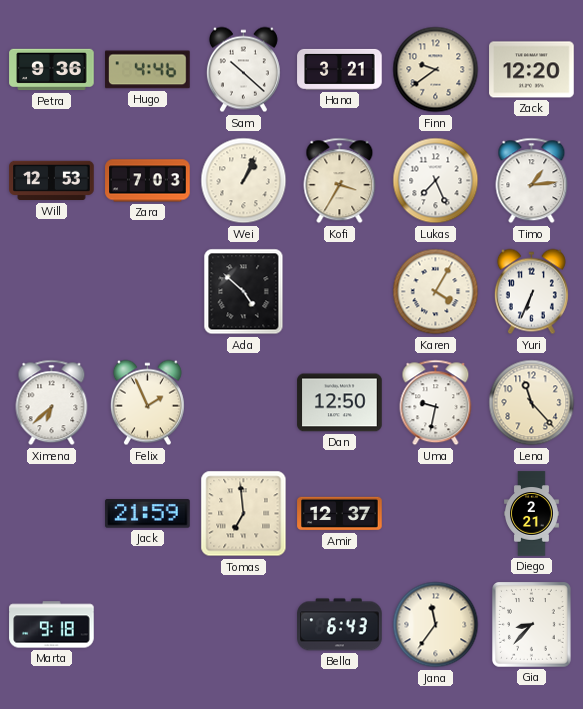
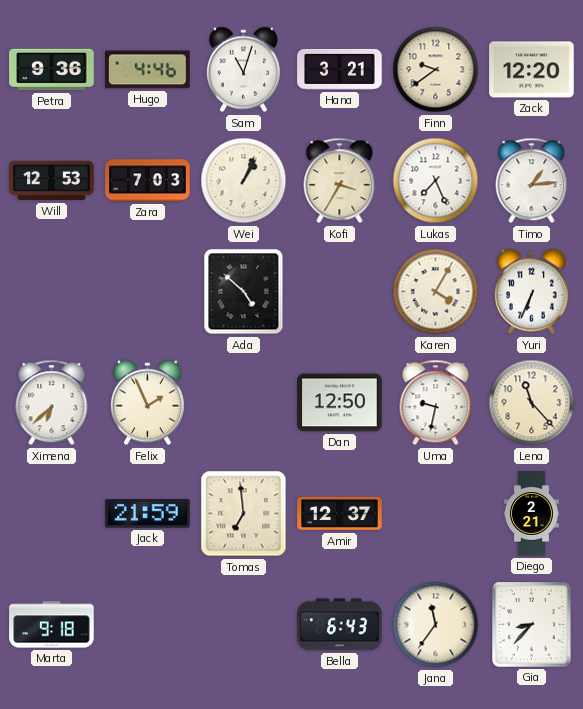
Sam: 10:22 -> 11:03 (243, 70)
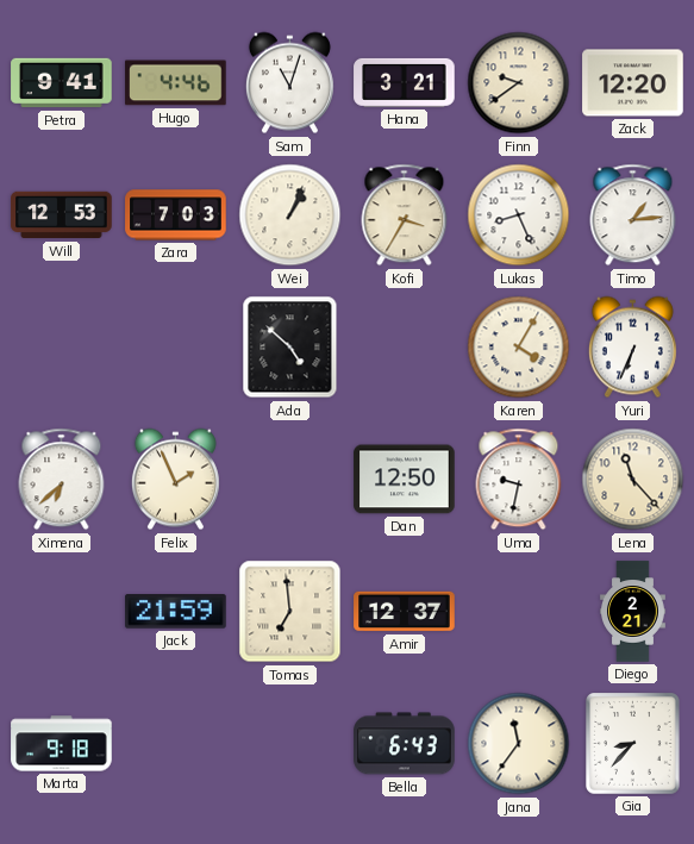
Petra: 9:36 -> 9:41 (62, 83)
Lukas: 7:26 -> 8:26 (519, 215)
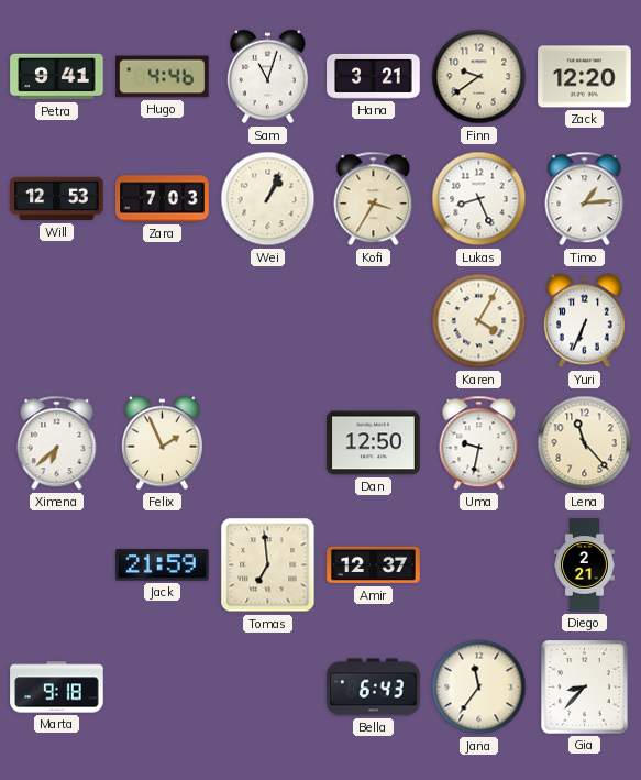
Ada: 4:52 -> none (290, 348)
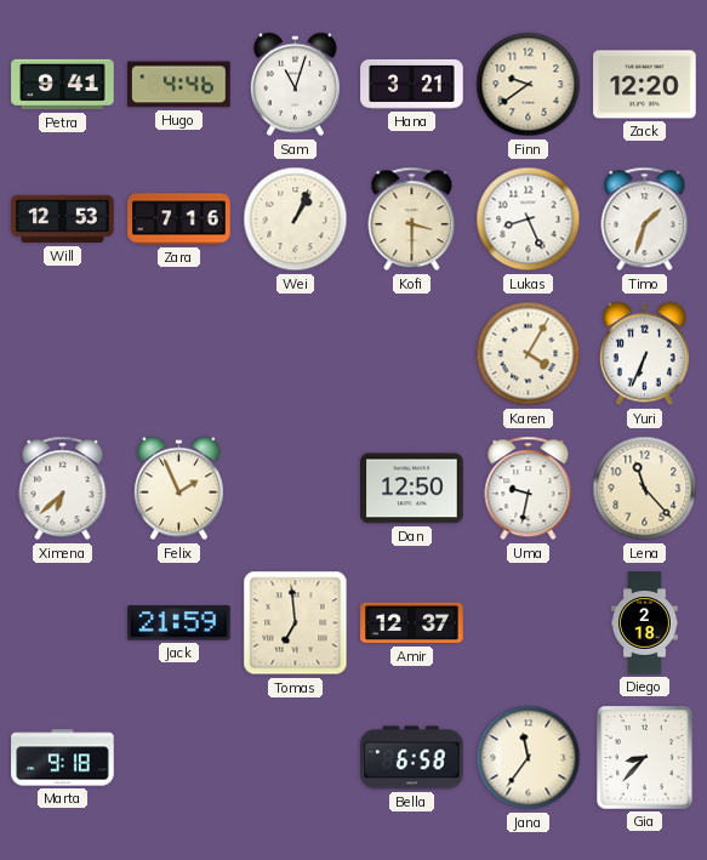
Zara: 7:03 -> 7:16 (179, 220)
Kofi: 3:35 -> 3:30 (412, 220)
Timo: 1:14 -> 1:33 (645, 220)
Diego: 2:21 -> 2:18 (645, 623)
Bella: 6:43 -> 6:58 (412, 758)
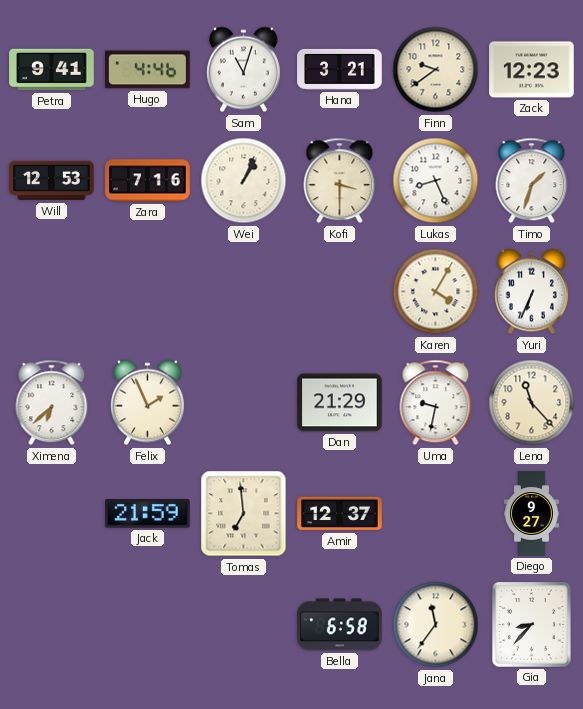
Zack: 12:20 -> 12:23 (532, 70)
Dan: 12:50 -> 21:29 (340, 403)
Diego: 2:18 -> 9:27 (532, 514)
Marta: 9:18 -> none (63, 758)
